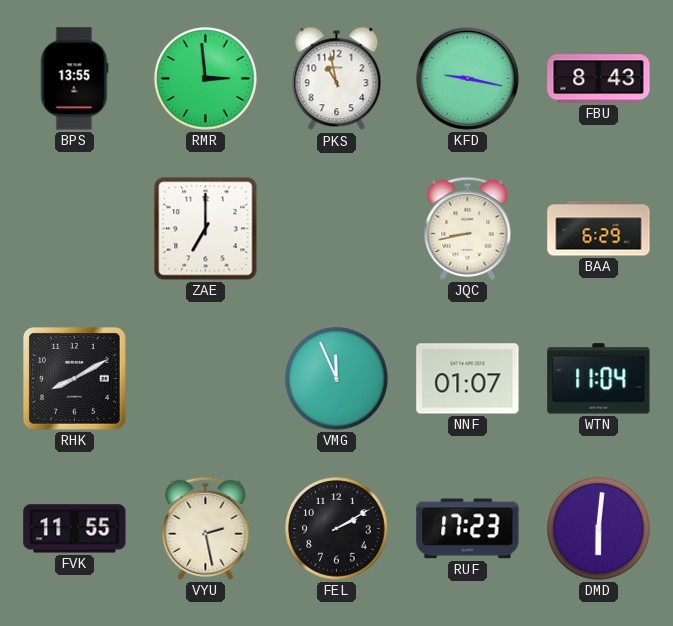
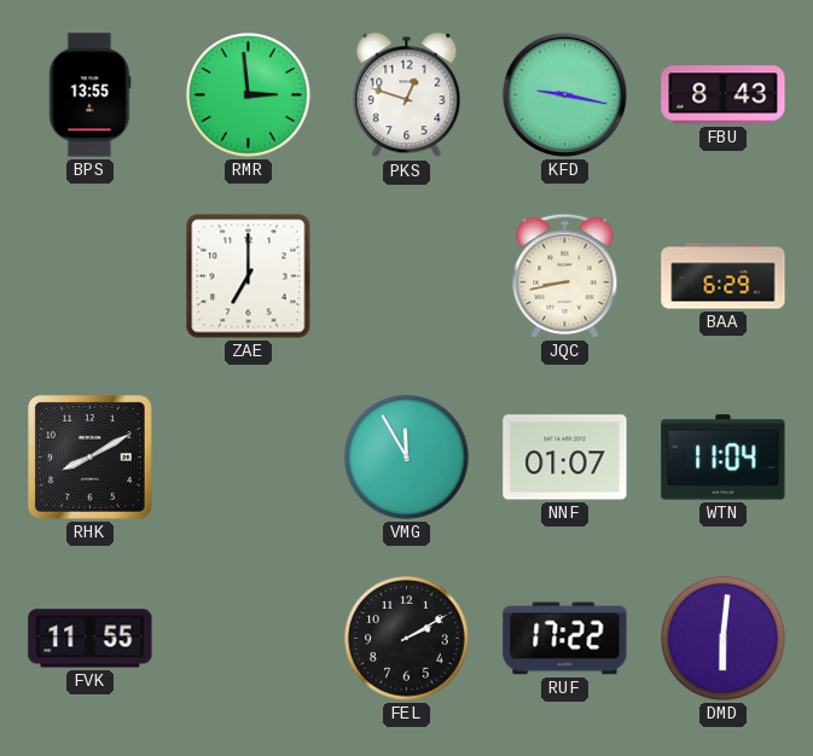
PKS: 10:58 -> 12:48 (407, 95)
VMG: 11:56 -> 11:55 (407, 458)
VYU: 2:28 -> none (206, 528)
RUF: 17:23 -> 17:22 (565, 639)
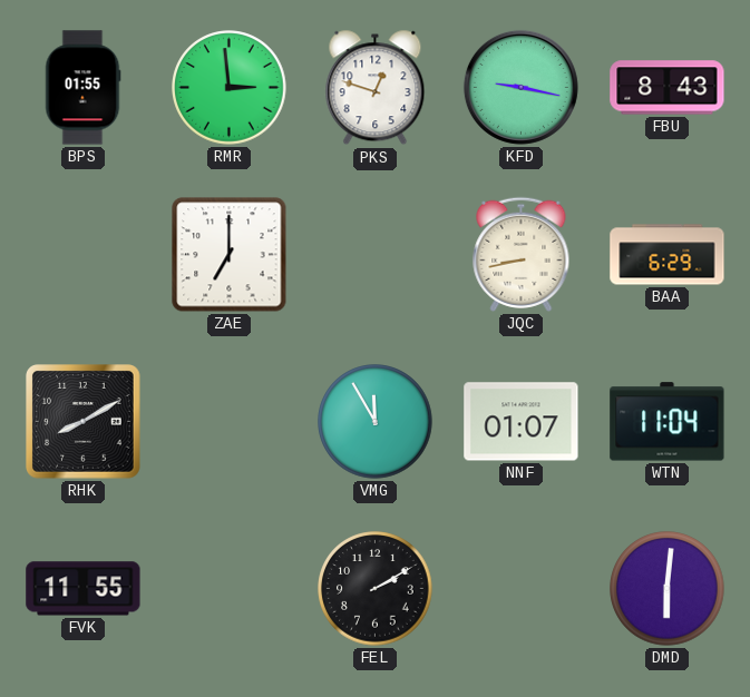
BPS: 13:55 -> 01:55 (82, 88)
RUF: 17:22 -> none (565, 639)
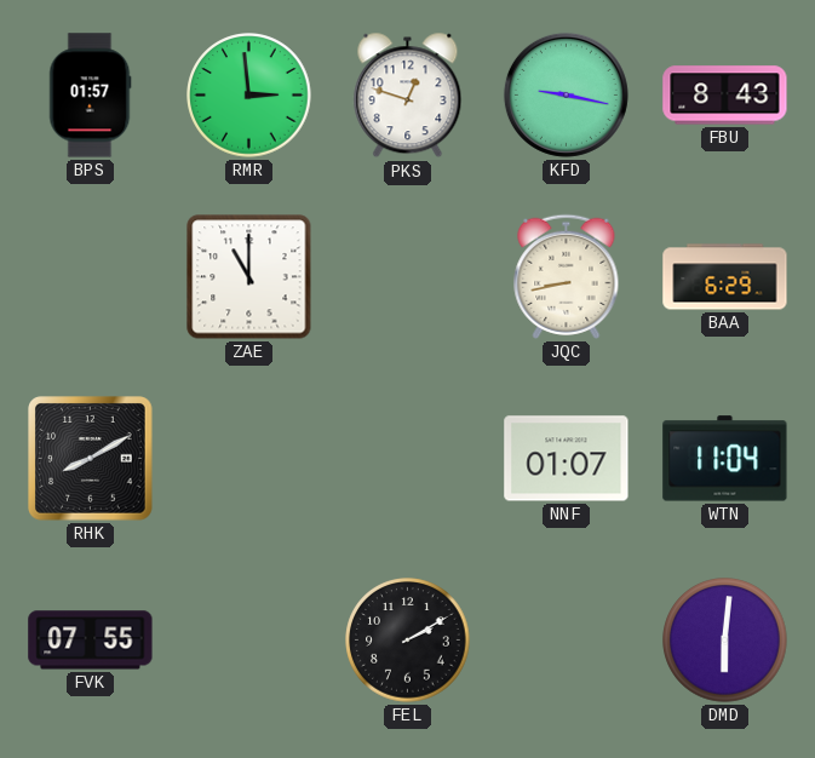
BPS: 01:55 -> 01:57 (90, 96)
ZAE: 7:00 -> 11:00 (249, 277)
VMG: 11:55 -> none (376, 422)
FVK: 11:55 -> 07:55 (91, 641)
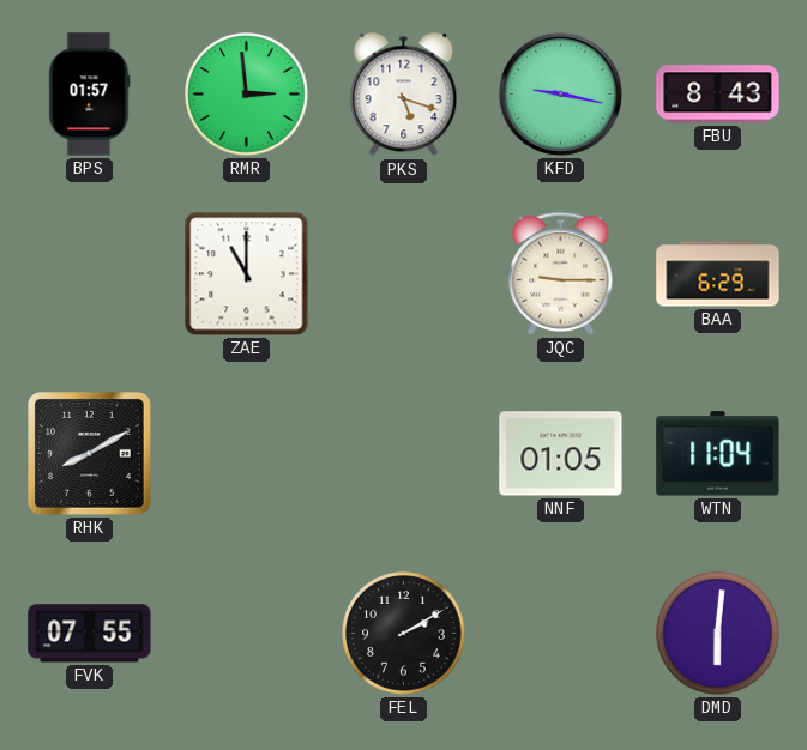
PKS: 12:48 -> 5:18 (404, 95)
JQC: 8:43 -> 9:15 (561, 273)
NNF: 01:07 -> 01:05 (561, 454)
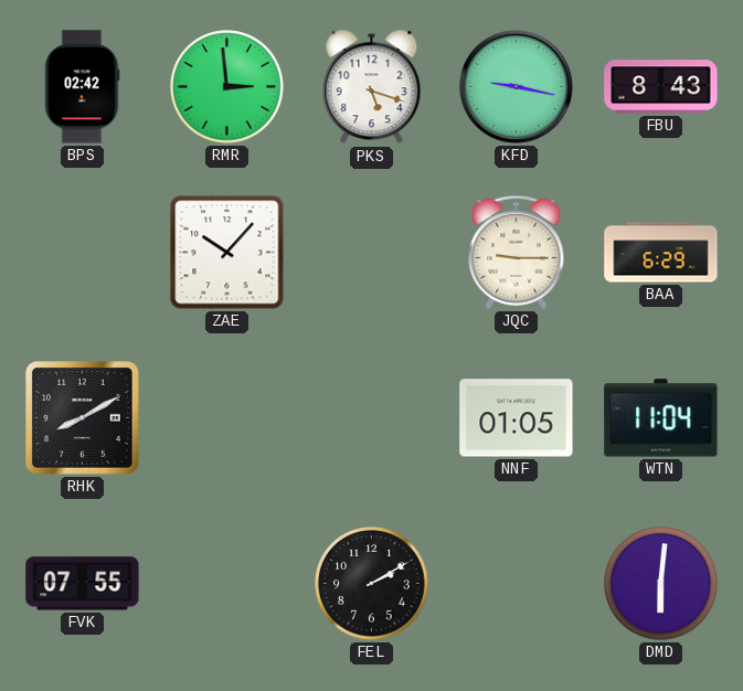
BPS: 01:57 -> 02:42 (82, 87)
ZAE: 11:00 -> 10:07 (227, 253)
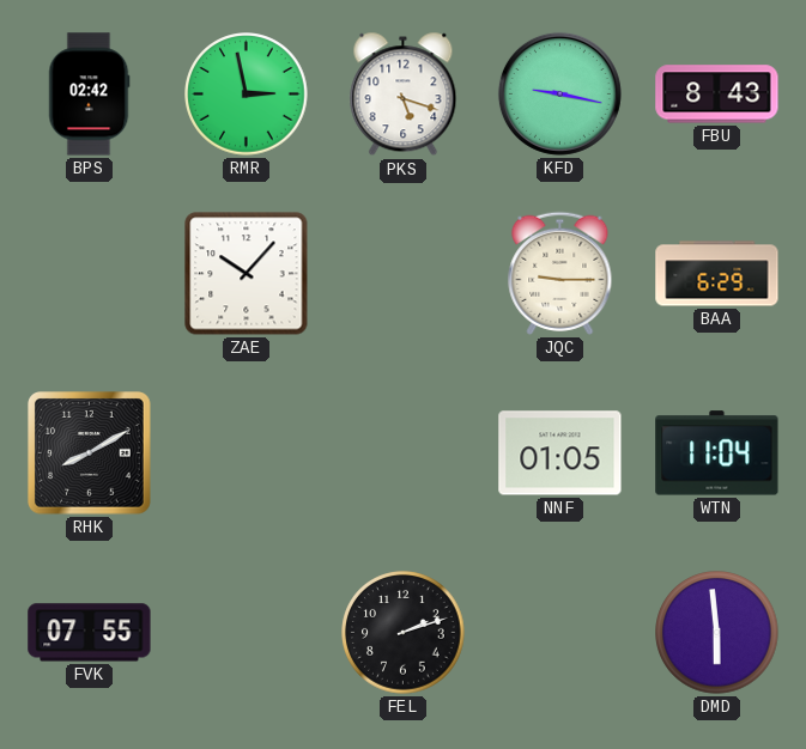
RMR: 2:59 -> 2:58 (247, 95)
FEL: 2:10 -> 2:12 (404, 633)
DMD: 6:01 -> 5:59 (717, 633)
